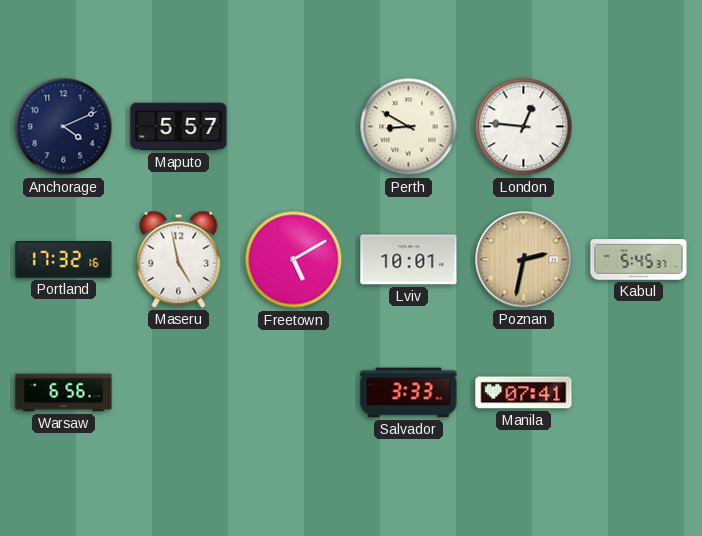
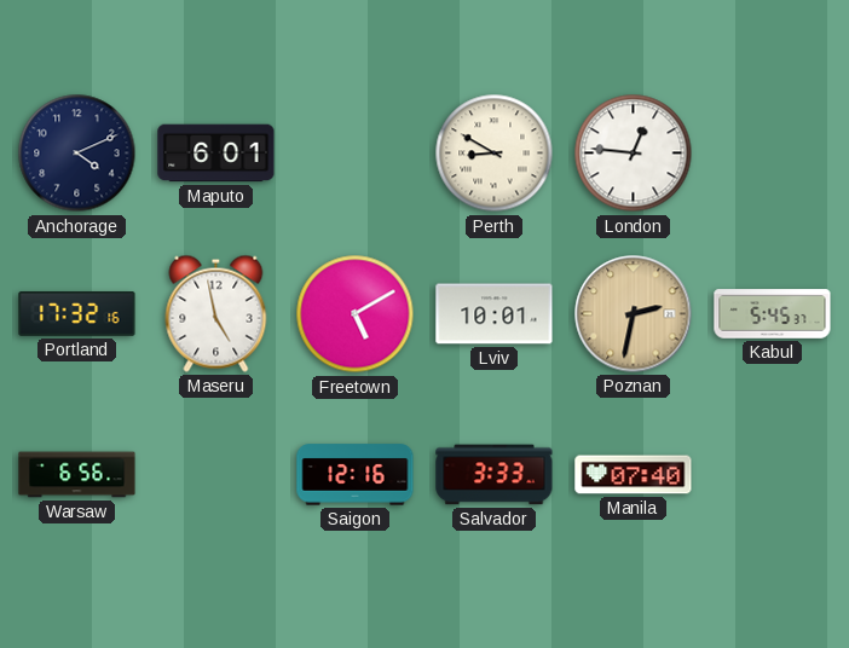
Maputo: 5:57 -> 6:01 (216, 154)
Saigon: none -> 12:16 (356, 475)
Manila: 07:41 -> 07:40 (634, 475)
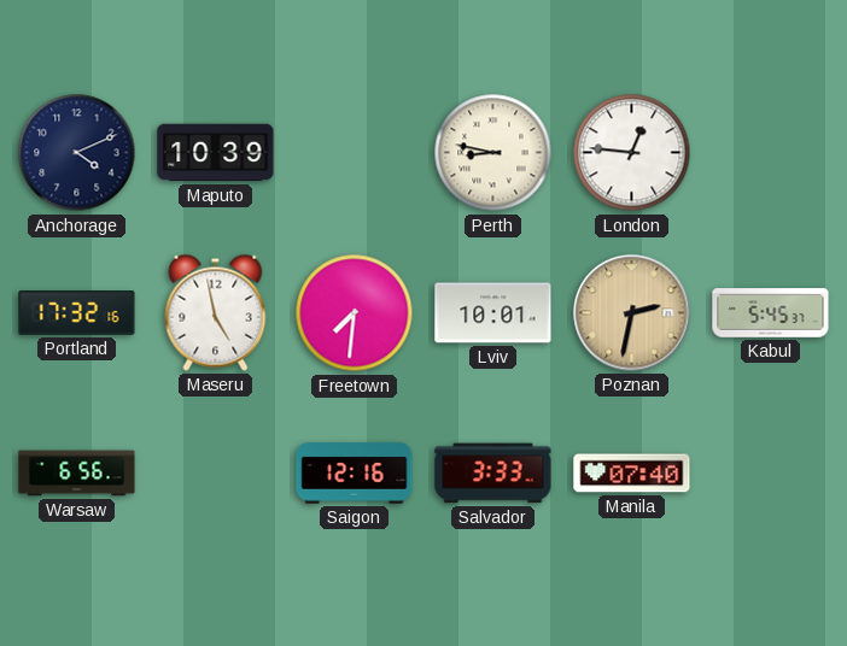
Maputo: 6:01 -> 10:39 (216, 153)
Perth: 8:50 -> 8:47 (493, 153)
Freetown: 5:10 -> 7:31 (355, 313)
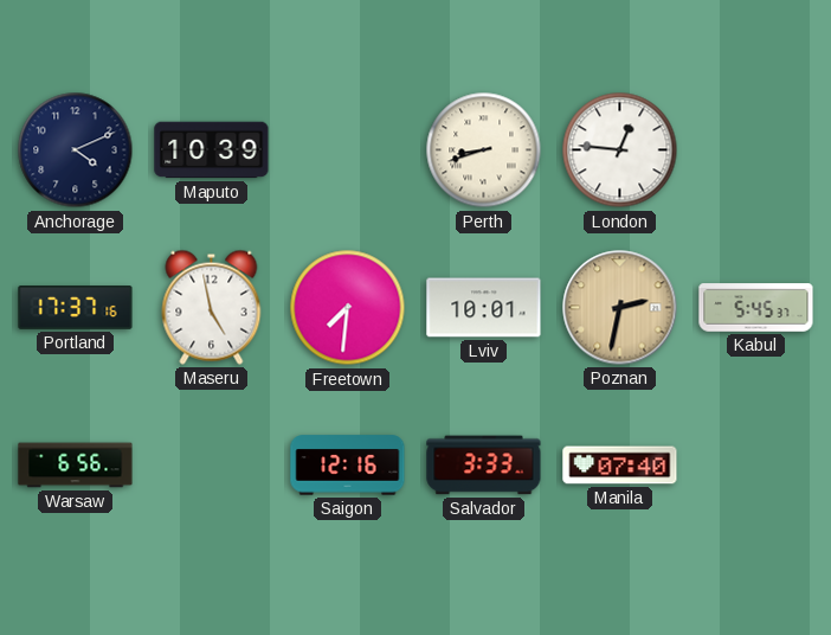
Perth: 8:47 -> 8:42 (484, 150)
Portland: 17:32 -> 17:37 (76, 308)
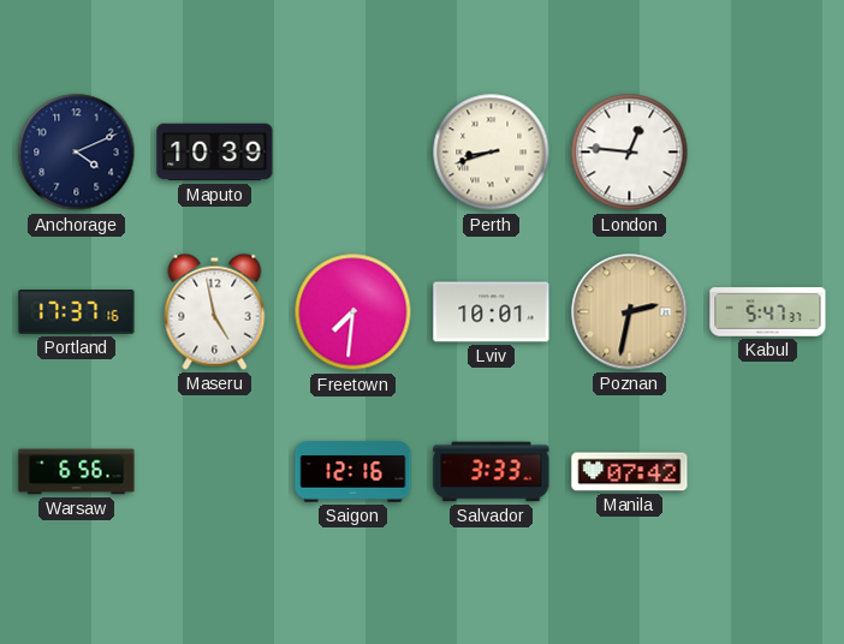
Kabul: 5:45 -> 5:47 (768, 312)
Manila: 07:40 -> 07:42 (630, 472)
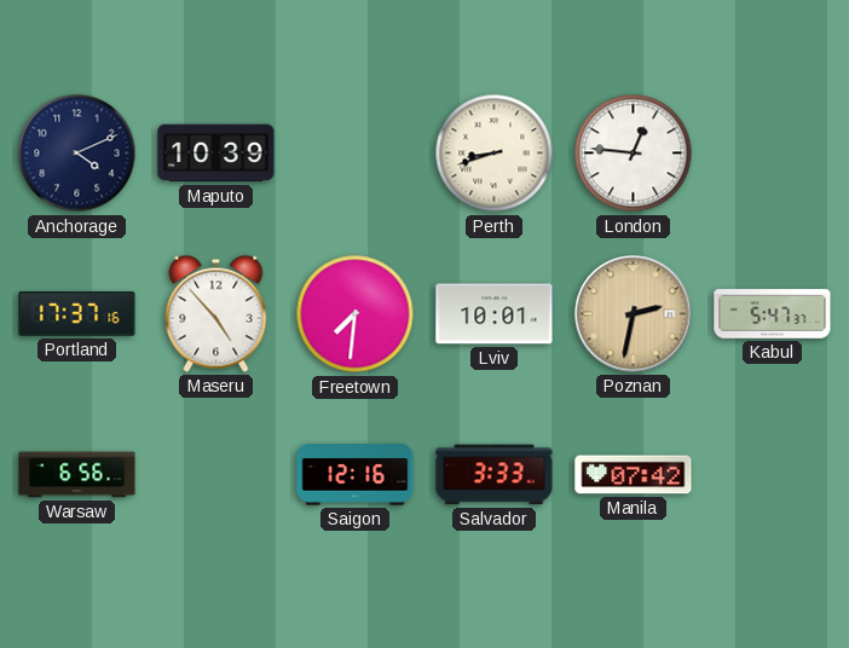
Maseru: 4:58 -> 4:53 (216, 313)
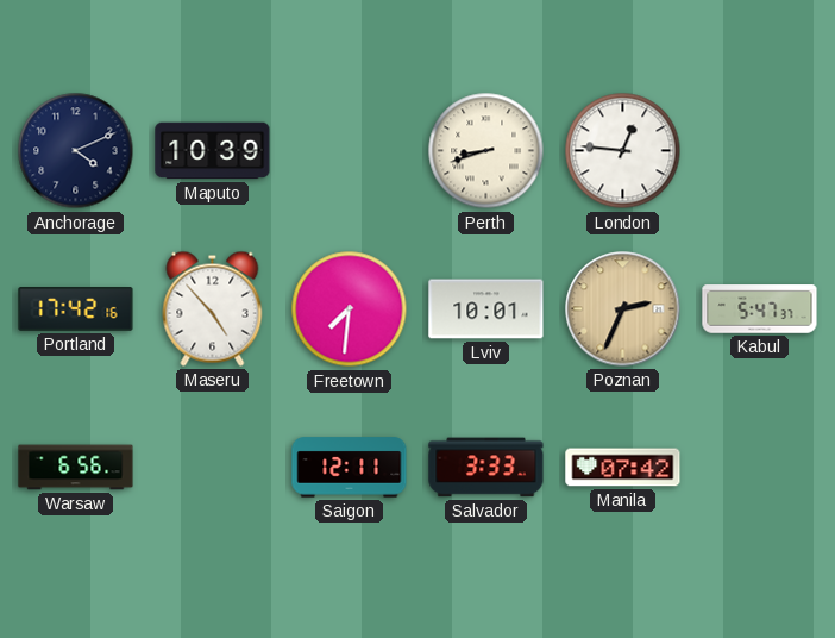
Portland: 17:37 -> 17:42 (76, 309)
Poznan: 2:32 -> 2:34 (623, 309)
Saigon: 12:16 -> 12:11 (350, 468)
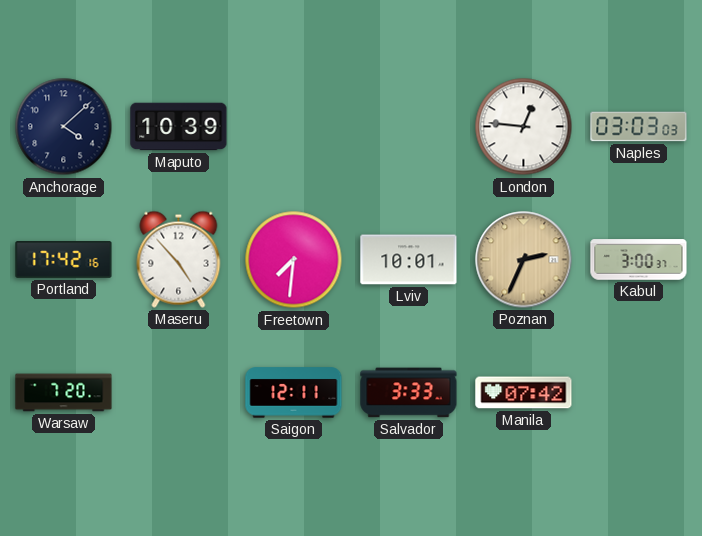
Anchorage: 4:11 -> 4:08 (64, 127)
Perth: 8:42 -> none (486, 151)
Naples: none -> 03:03 (639, 127)
Kabul: 5:47 -> 3:00 (639, 260)
Warsaw: 6:56 -> 7:20 (64, 393)
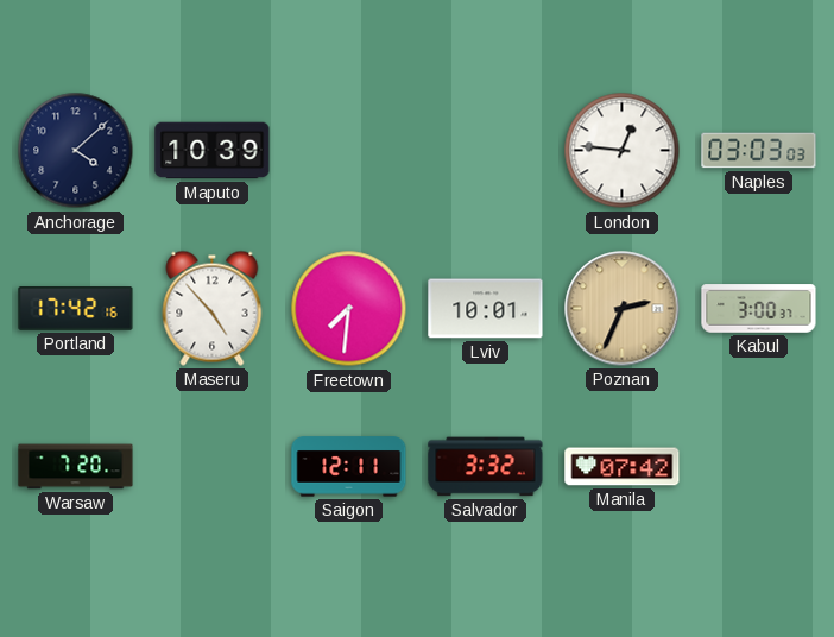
Salvador: 3:33 -> 3:32 (486, 467)
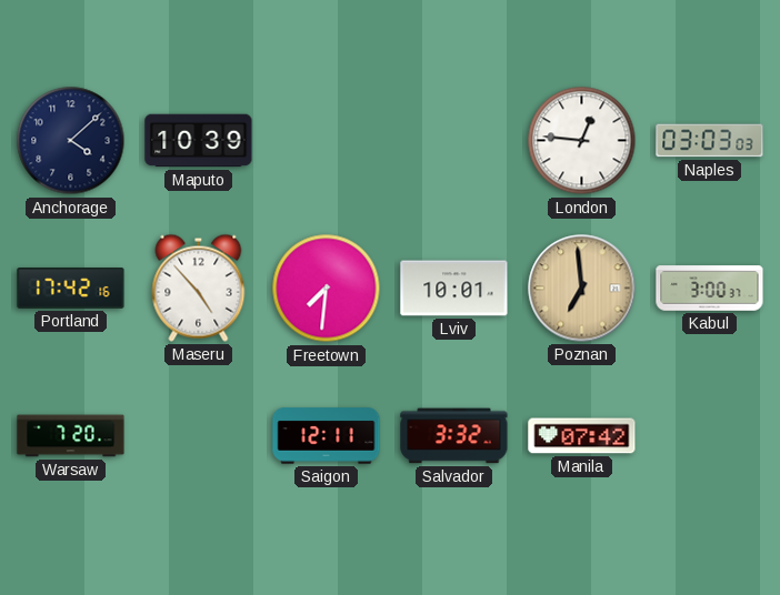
Poznan: 2:34 -> 6:59 (582, 289)
